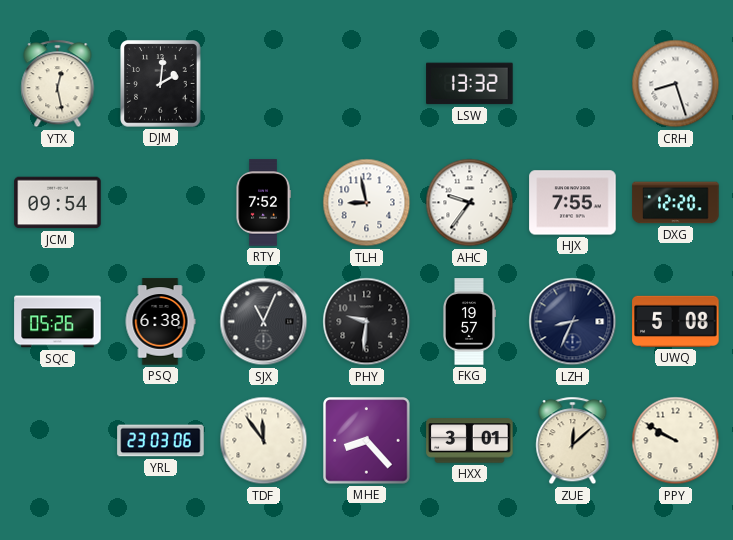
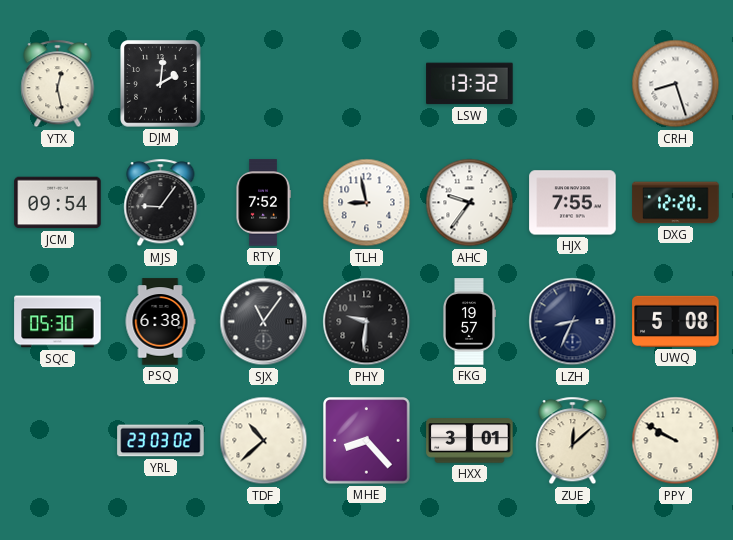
MJS: none -> 9:06 (161, 203)
SQC: 05:26 -> 05:30 (58, 322)
SJX: 11:04 -> 11:06 (264, 322)
YRL: 23:03:06 -> 23:03:02 (161, 441)
TDF: 11:54 -> 10:38 (264, 441)
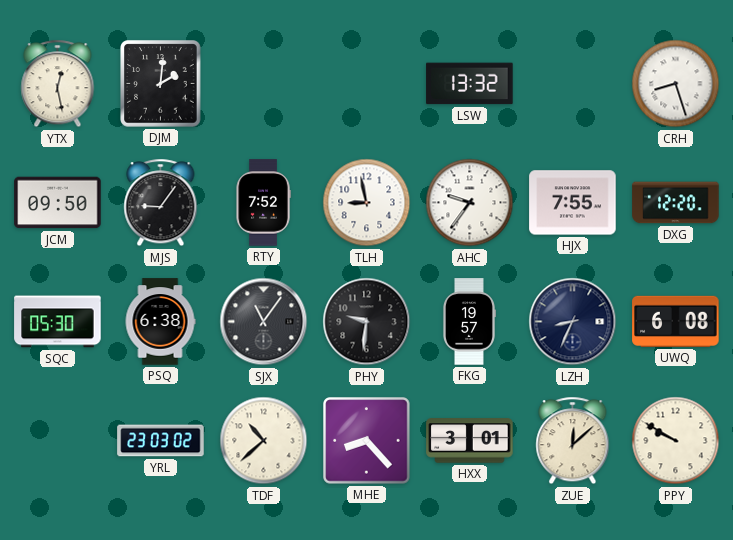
JCM: 09:54 -> 09:50 (58, 203)
UWQ: 5:08 -> 6:08 (676, 321)
